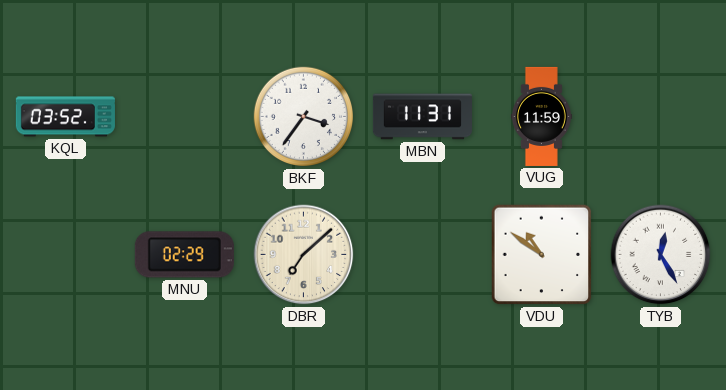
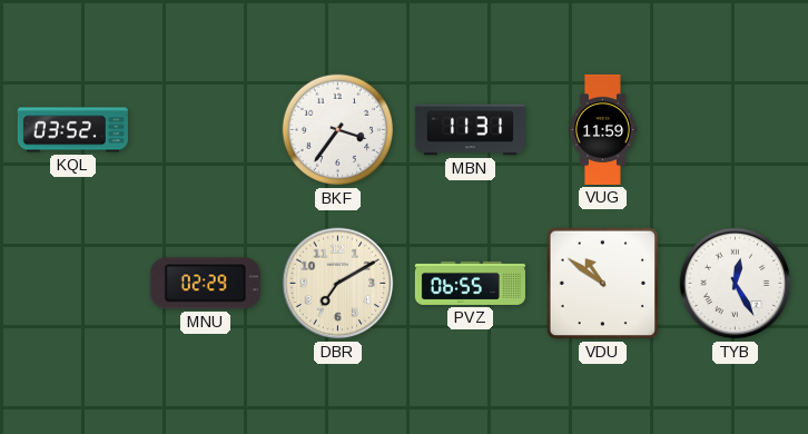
DBR: 7:08 -> 7:10 (338, 284)
PVZ: none -> 06:55 (470, 283)
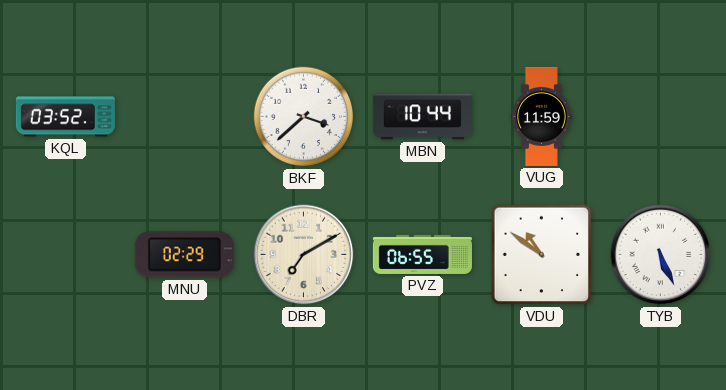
BKF: 3:36 -> 3:38 (304, 117)
MBN: 11:31 -> 10:44 (422, 117)
TYB: 12:25 -> 5:26 (661, 255)
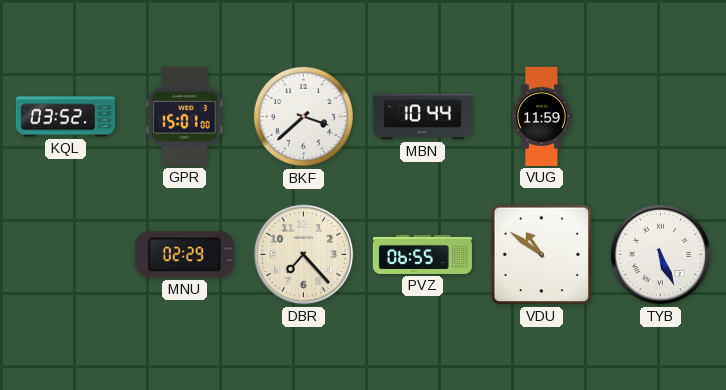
GPR: none -> 15:01 (185, 116)
DBR: 7:10 -> 7:23 (304, 255)
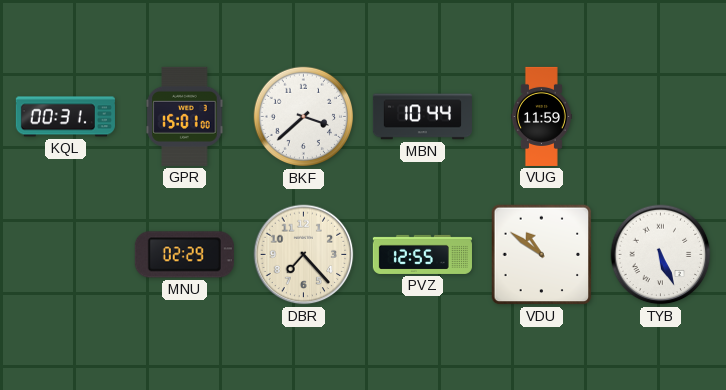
KQL: 03:52 -> 00:31 (65, 117)
PVZ: 06:55 -> 12:55 (422, 254)
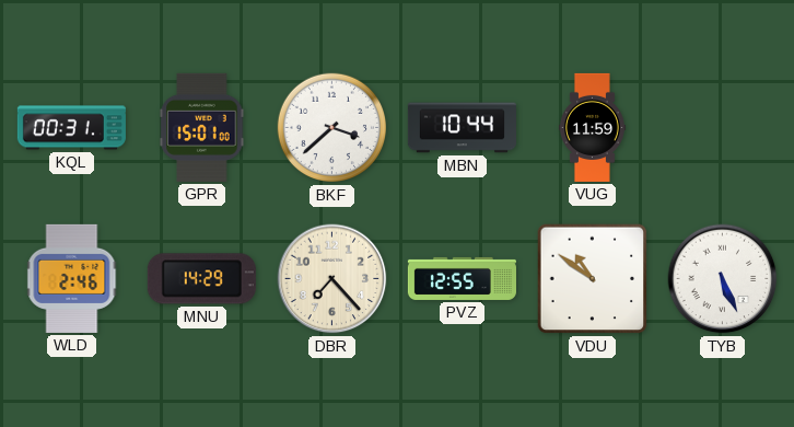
WLD: none -> 2:46 (72, 278)
MNU: 02:29 -> 14:29 (201, 279)
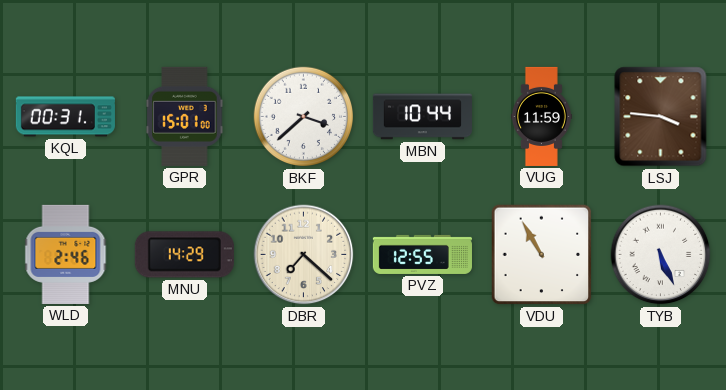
LSJ: none -> 3:46 (661, 117)
DBR: 7:23 -> 7:22 (304, 255)
VDU: 10:51 -> 10:55 (542, 255)
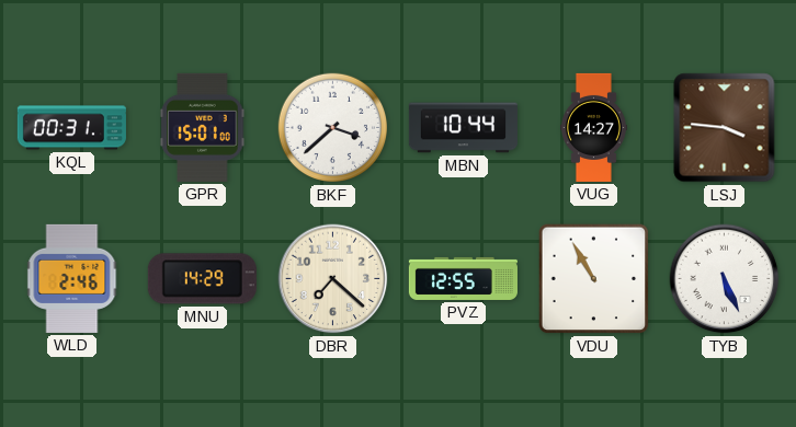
VUG: 11:59 -> 14:27 (593, 127)
